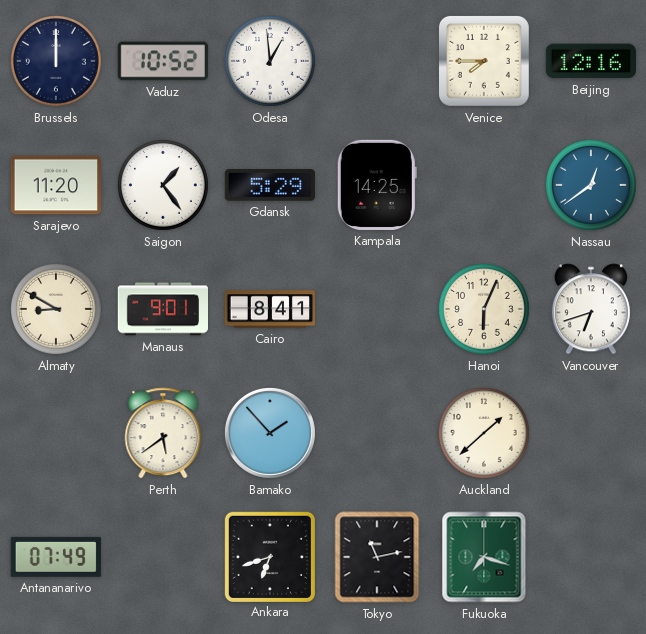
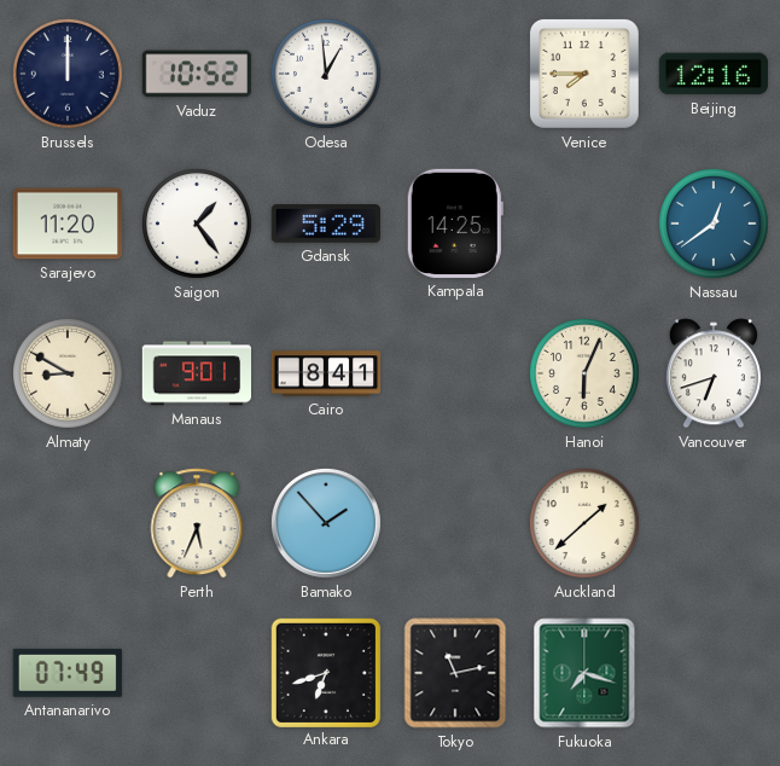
Perth: 5:39 -> 5:34 (197, 523)
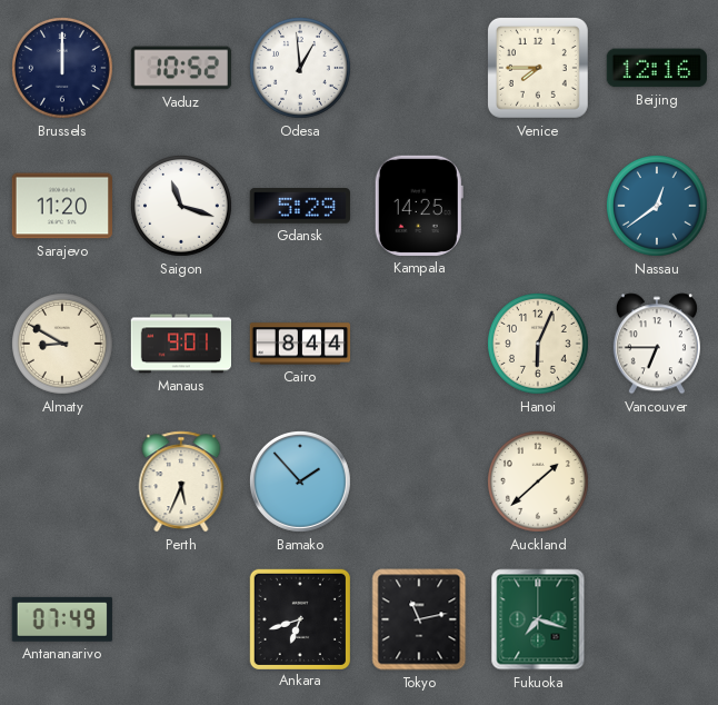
Saigon: 1:24 -> 11:18 (182, 207)
Cairo: 8:41 -> 8:44 (300, 344)
Vancouver: 6:42 -> 6:45 (657, 344)
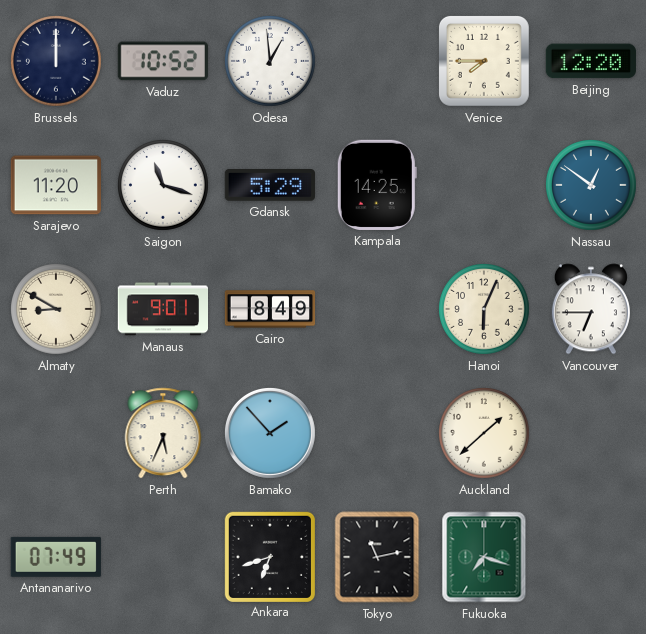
Beijing: 12:16 -> 12:20 (591, 61)
Nassau: 12:39 -> 12:51 (592, 186)
Cairo: 8:44 -> 8:49 (270, 309)
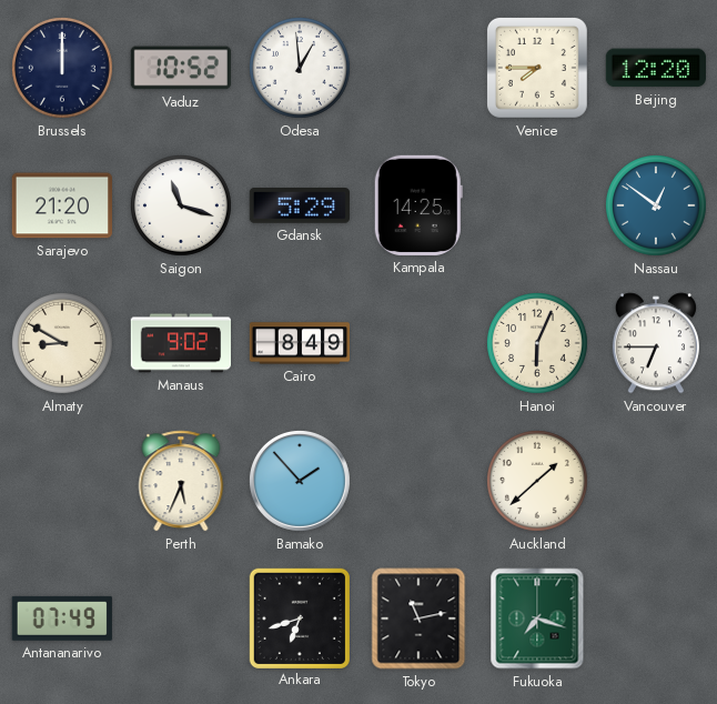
Sarajevo: 11:20 -> 21:20 (61, 205)
Manaus: 9:01 -> 9:02 (180, 343)
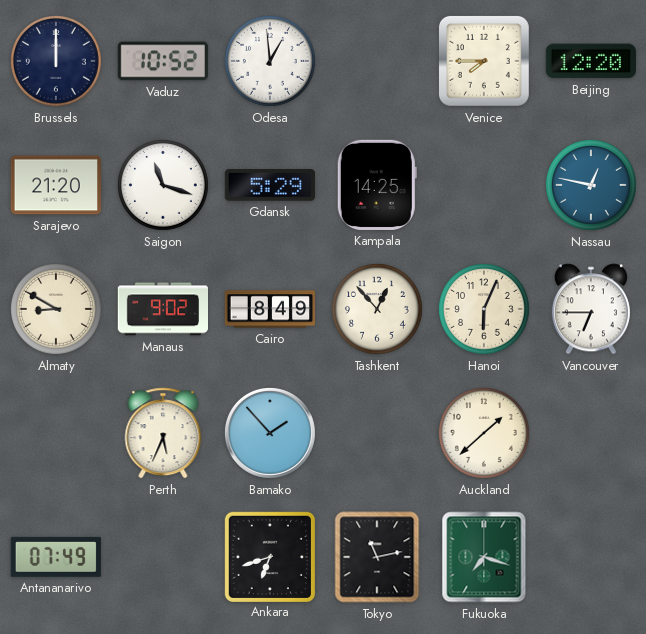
Nassau: 12:51 -> 12:47 (592, 186)
Tashkent: none -> 12:53 (378, 310)
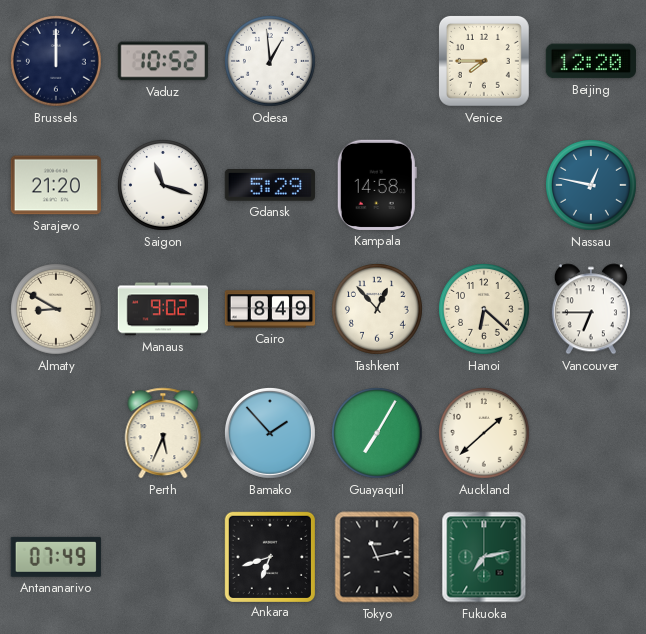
Kampala: 14:25 -> 14:58 (377, 185)
Hanoi: 6:04 -> 6:22 (485, 310)
Guayaquil: none -> 7:05 (378, 434)
Fukuoka: 7:18 -> 7:13 (484, 557)
